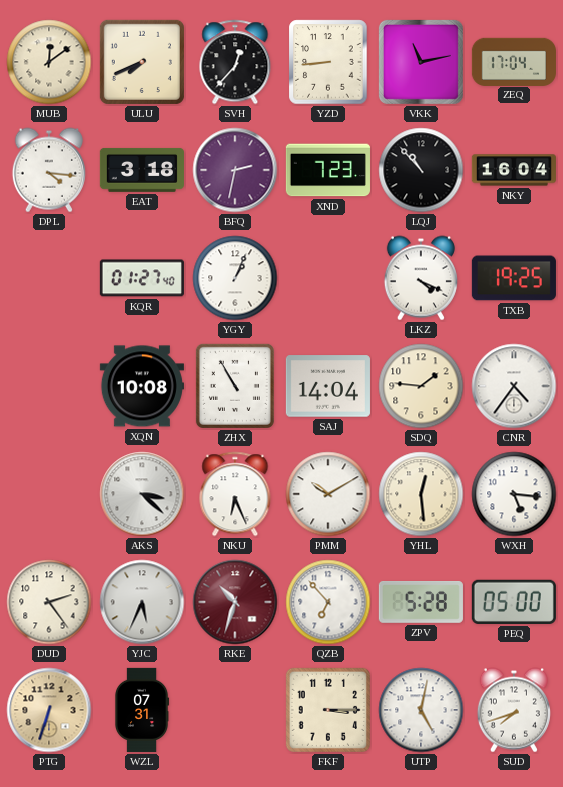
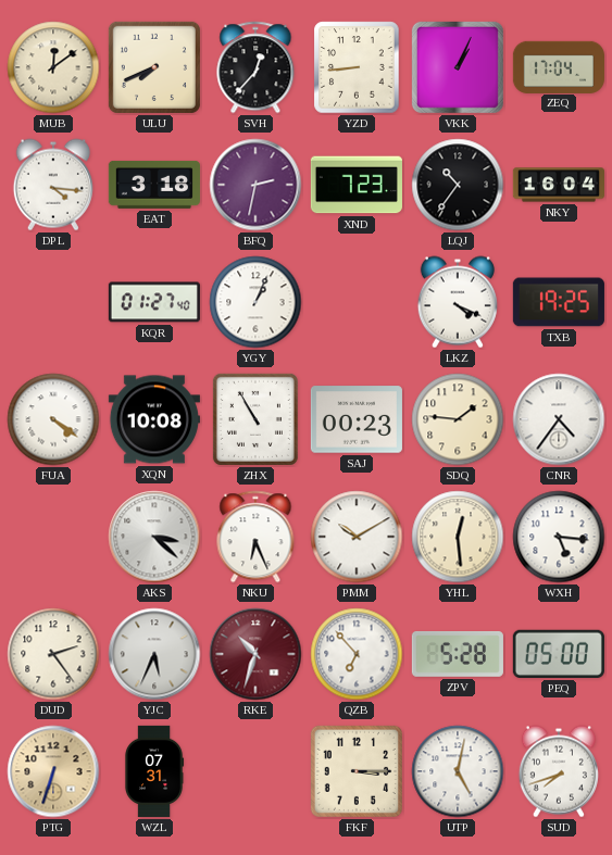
VKK: 11:13 -> 1:04 (458, 67)
LQJ: 10:53 -> 10:36 (458, 185)
FUA: none -> 4:21 (53, 419)
SAJ: 14:04 -> 00:23 (357, 419)
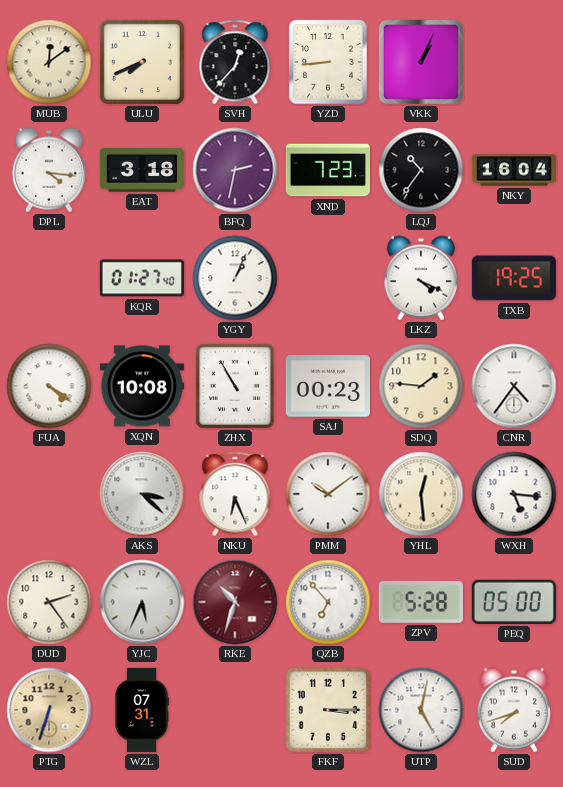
ZEQ: 17:04 -> none (559, 66)
PMM: 10:10 -> 10:09 (328, 494)
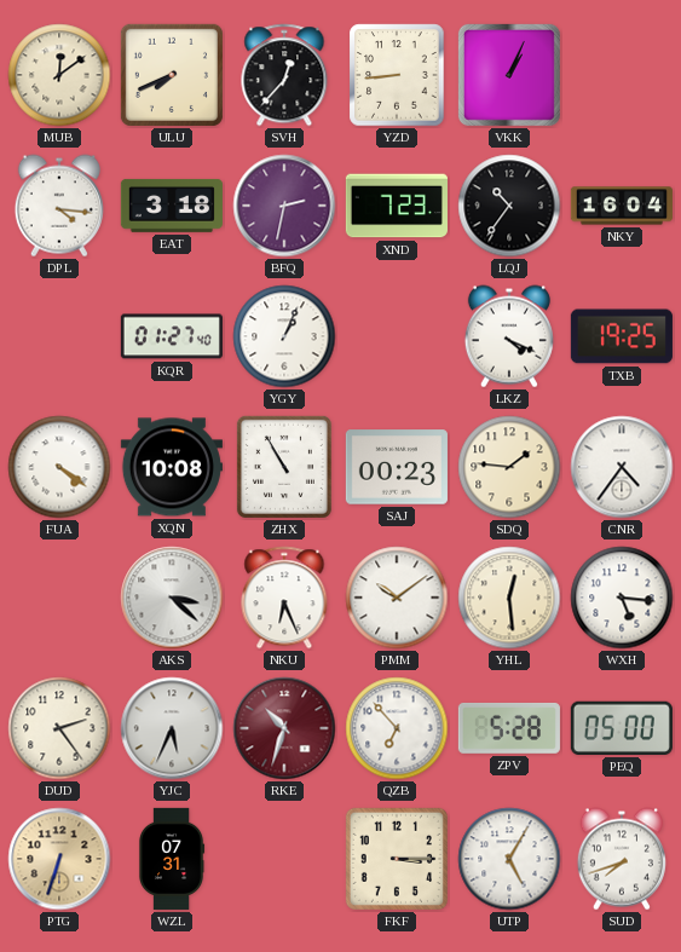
UTP: 5:02 -> 5:05 (509, 859)
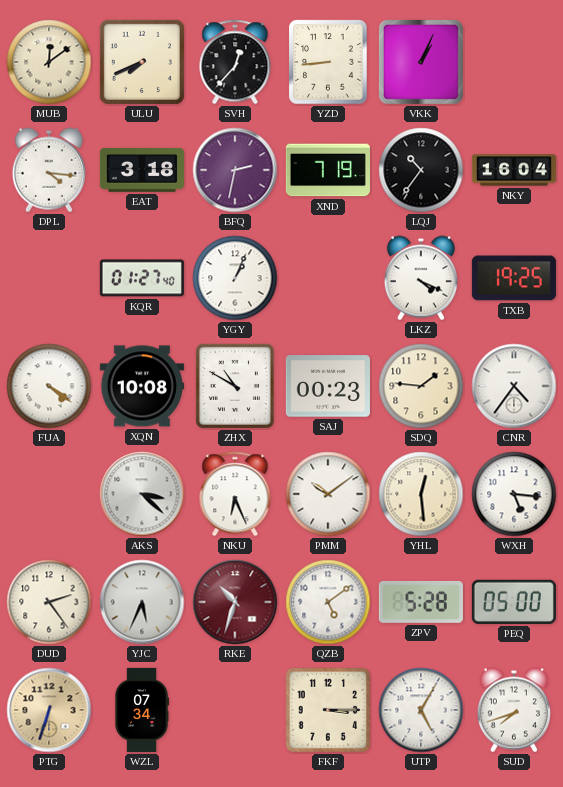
XND: 7:23 -> 7:19 (328, 170)
ZHX: 10:55 -> 10:50 (235, 386)
QZB: 6:53 -> 5:09 (328, 602)
WZL: 07:31 -> 07:34 (142, 710)
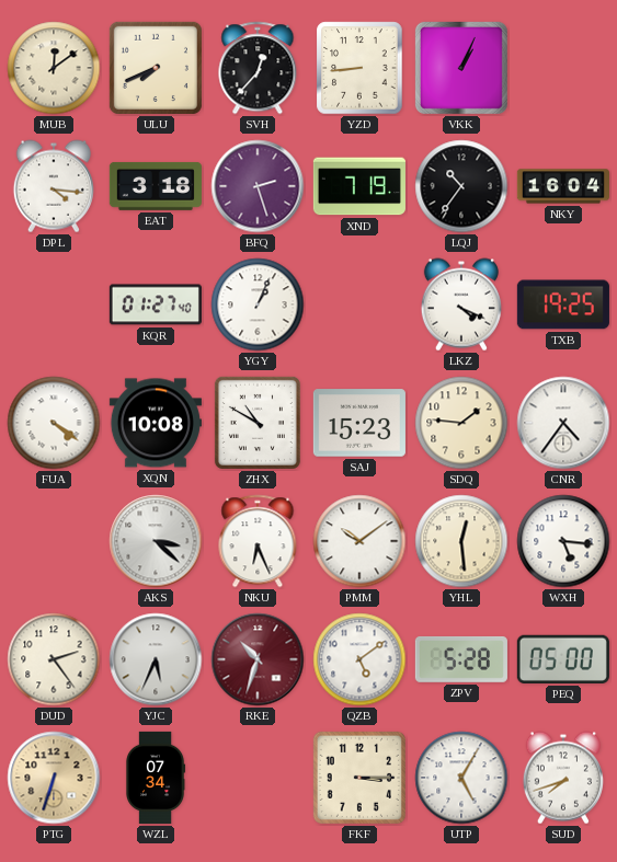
BFQ: 2:32 -> 2:27 (258, 186)
SAJ: 00:23 -> 15:23 (359, 423)
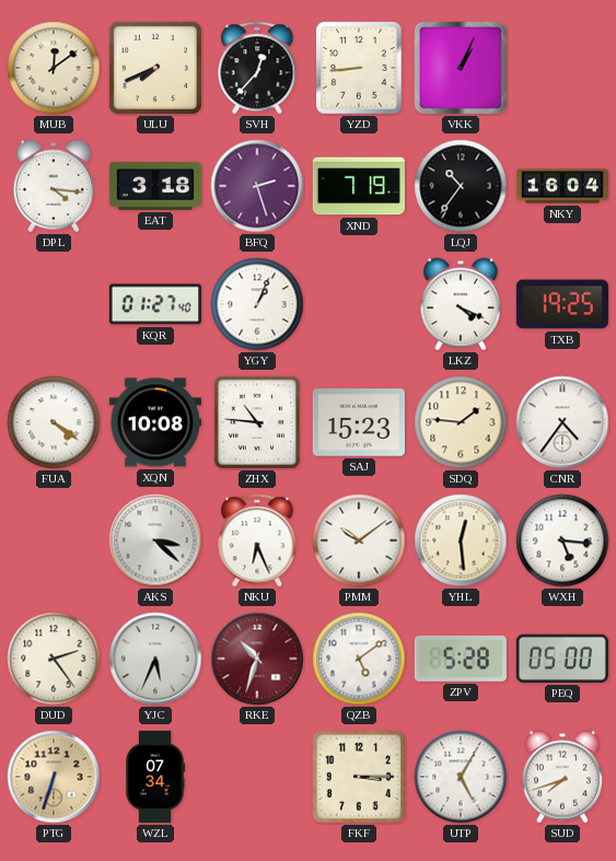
ZHX: 10:50 -> 10:46 (257, 422)
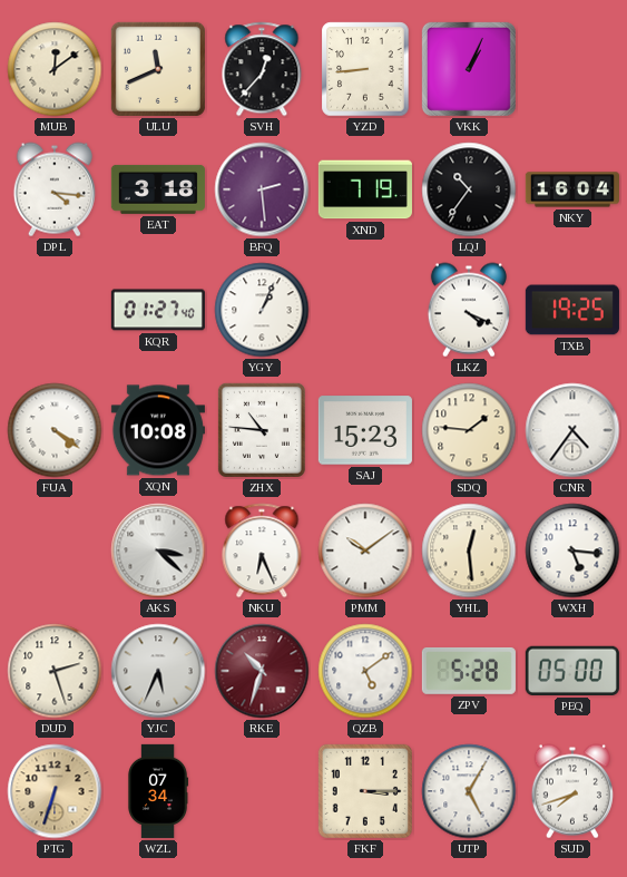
ULU: 7:41 -> 11:41 (158, 69)
BFQ: 2:27 -> 2:29 (262, 189)
DUD: 2:24 -> 2:27 (55, 671)
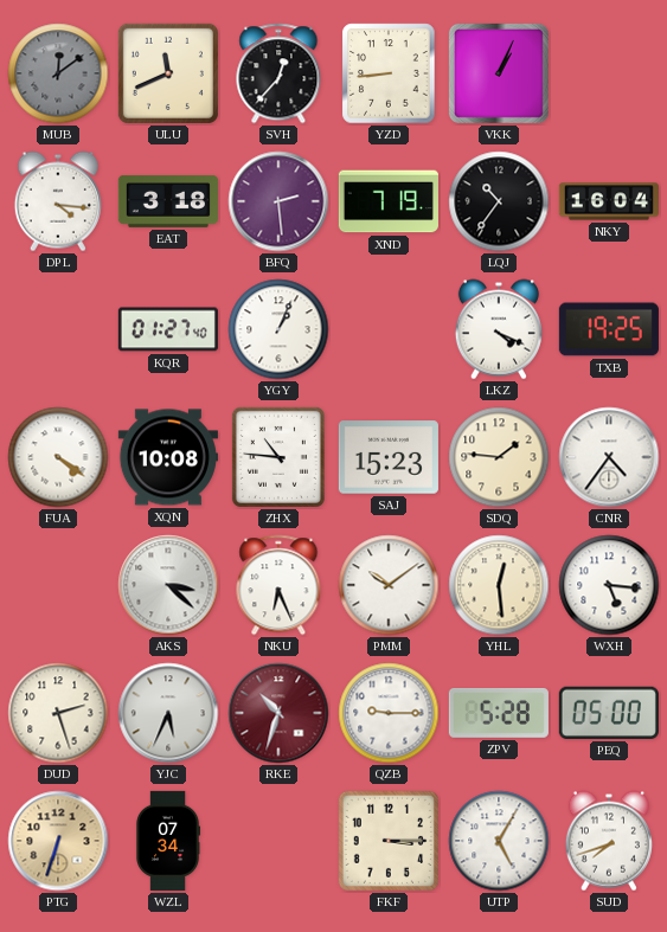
MUB dial: cream -> grey (58, 73)
QZB: 5:09 -> 9:15 (389, 713)
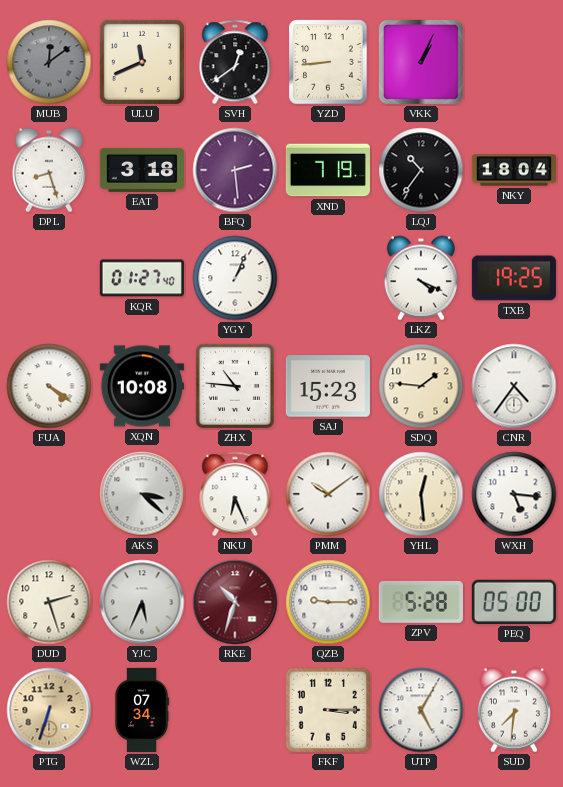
SVH: 12:37 -> 12:39 (235, 62)
DPL: 4:16 -> 8:27 (49, 170)
NKY: 16:04 -> 18:04 (514, 170)
SUD: 7:42 -> 7:31 (514, 710)
